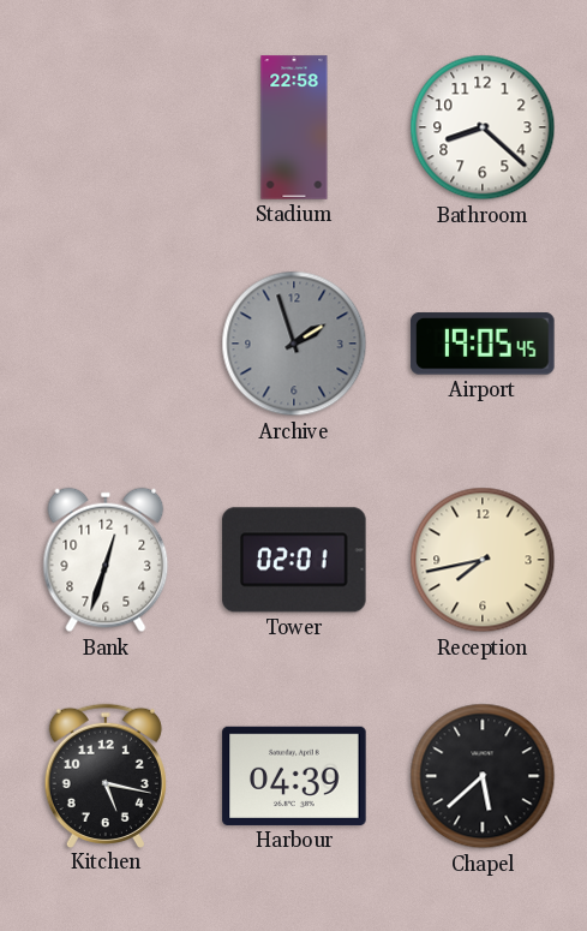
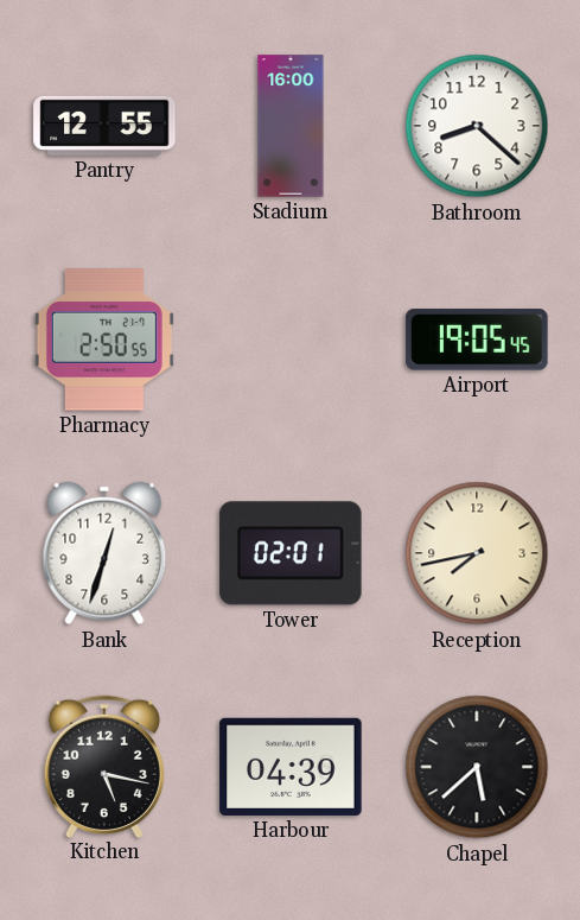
Pantry: none -> 12:55 (104, 126)
Stadium: 22:58 -> 16:00 (291, 126)
Pharmacy: none -> 2:50 (104, 340)
Archive: 1:57 -> none (294, 344)
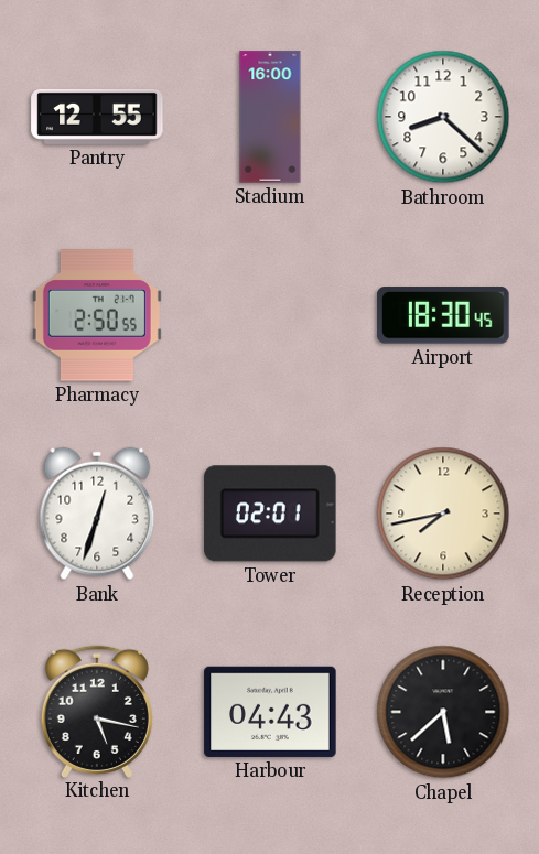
Airport: 19:05 -> 18:30 (443, 315)
Harbour: 04:39 -> 04:43 (270, 712)
